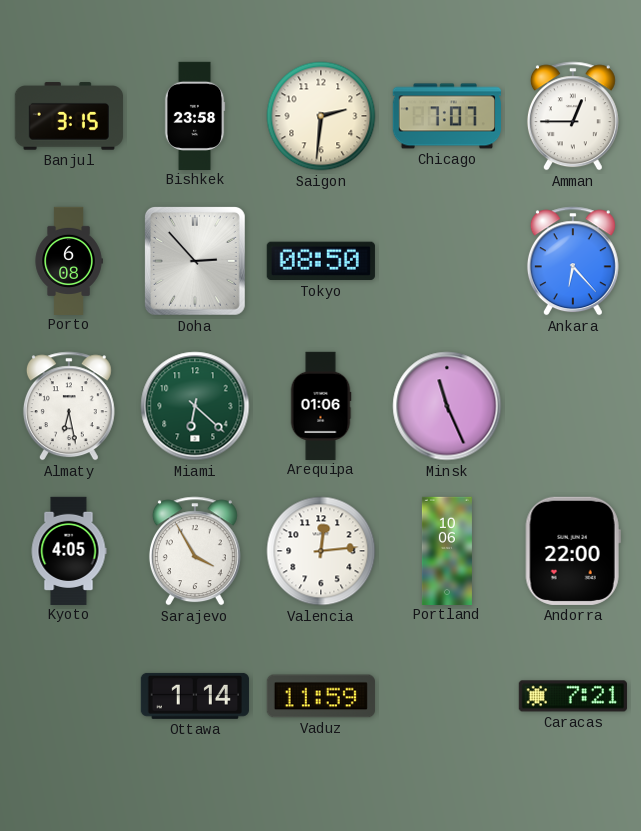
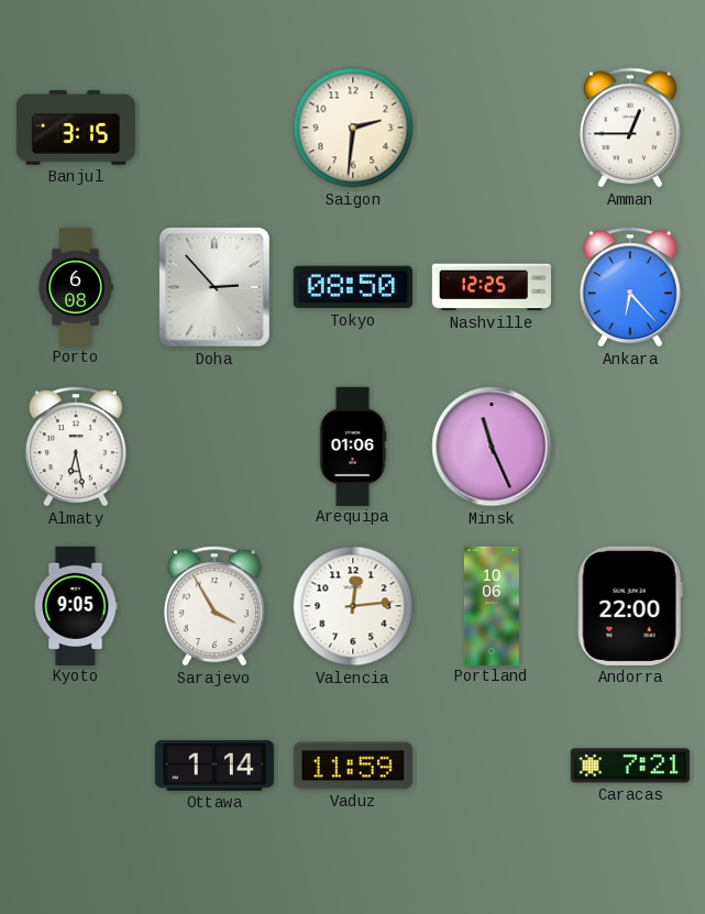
Bishkek: 23:58 -> none (195, 115)
Chicago: 7:07 -> none (446, 116)
Nashville: none -> 12:25 (491, 287)
Miami: 6:22 -> none (195, 406)
Kyoto: 4:05 -> 9:05 (76, 605)
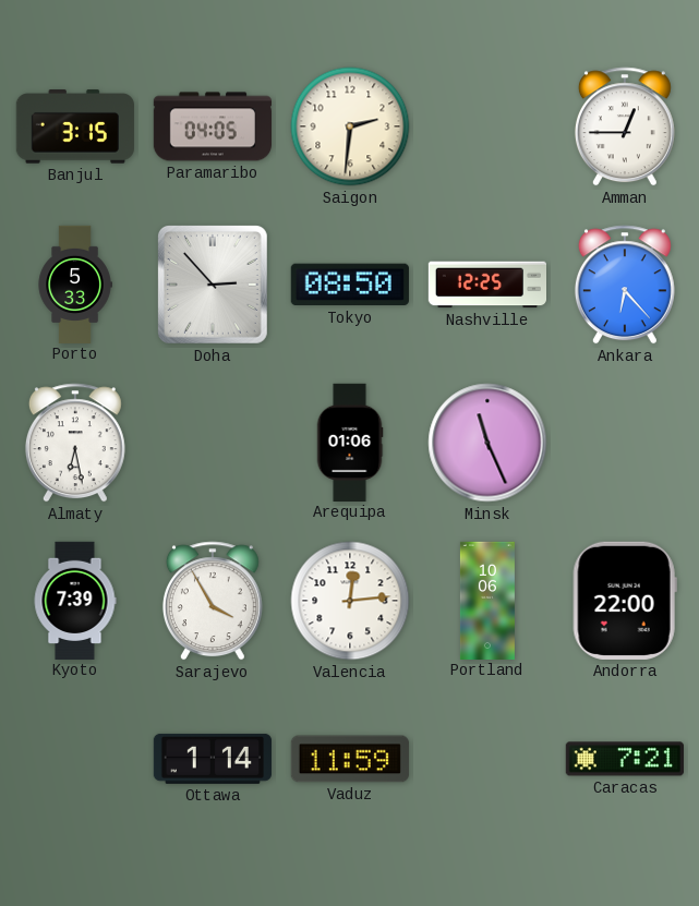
Paramaribo: none -> 04:05 (212, 126)
Porto: 6:08 -> 5:33 (75, 283)
Kyoto: 9:05 -> 7:39 (75, 600)
